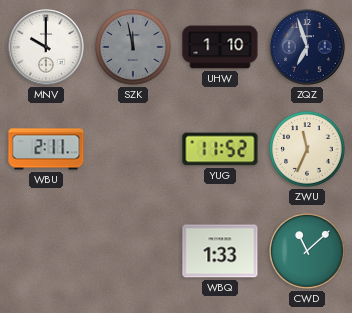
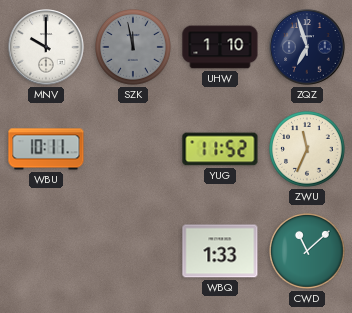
WBU: 2:11 -> 10:11 (46, 149)
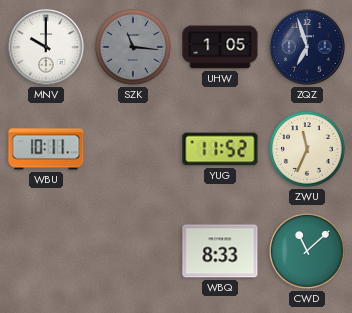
SZK: 11:58 -> 11:16 (134, 48)
UHW: 1:10 -> 1:05 (220, 47)
WBQ: 1:33 -> 8:33 (220, 251)
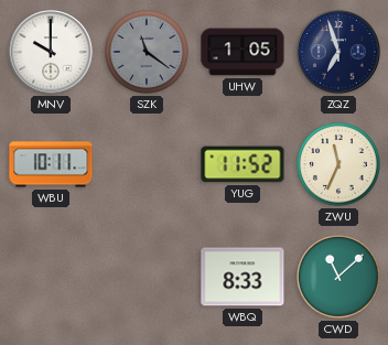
SZK: 11:16 -> 11:21 (148, 53)
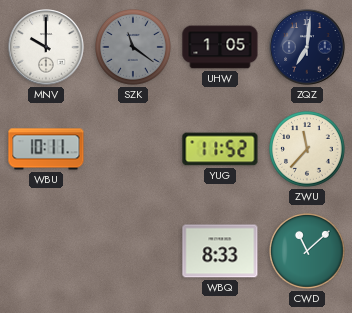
ZQZ: 6:57 -> 7:01 (307, 47)
ZWU: 11:34 -> 11:37 (308, 150)
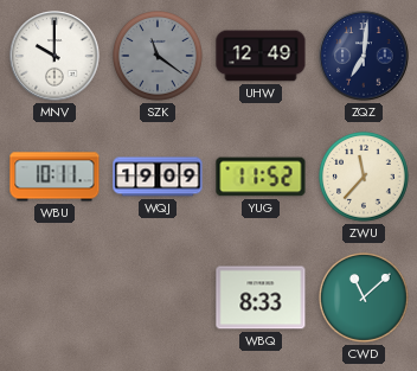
UHW: 1:05 -> 12:49 (261, 56)
WQJ: none -> 19:09 (158, 177)
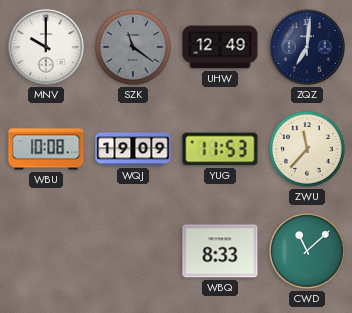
WBU: 10:11 -> 10:08 (46, 149)
YUG: 11:52 -> 11:53 (220, 149)
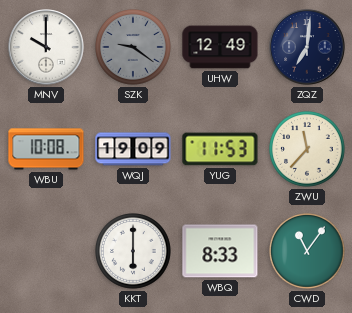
SZK: 11:21 -> 9:21 (134, 48)
KKT: none -> 6:00 (134, 252)
CWD: 11:08 -> 11:06 (308, 252)
